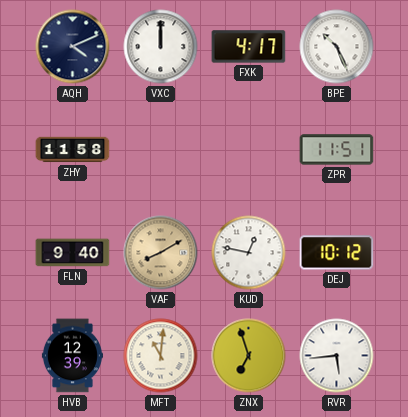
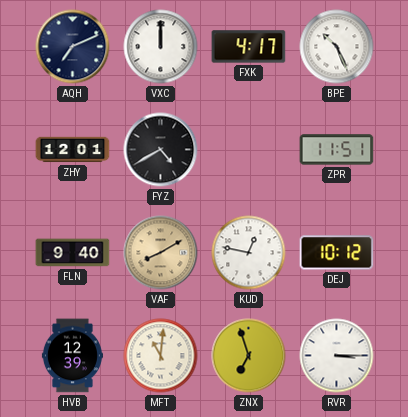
AQH: 4:11 -> 7:11 (73, 47)
ZHY: 11:58 -> 12:01 (73, 150)
FYZ: none -> 4:40 (161, 150)
RVR: 5:44 -> 3:15 (337, 356)
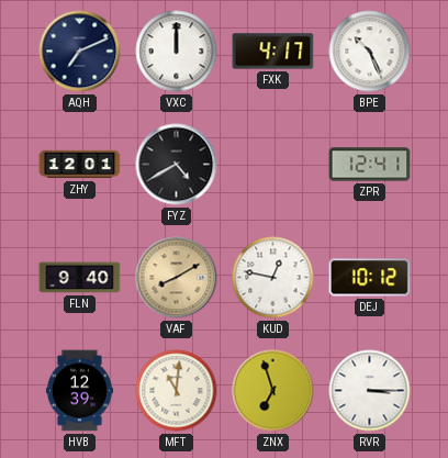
ZPR: 11:51 -> 12:41 (370, 165)
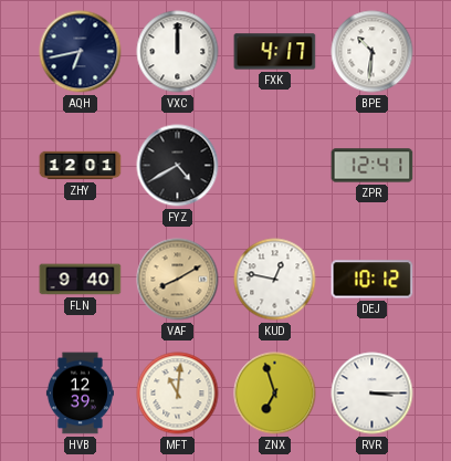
AQH: 7:11 -> 6:43 (81, 52)
BPE: 10:26 -> 10:31 (373, 52)
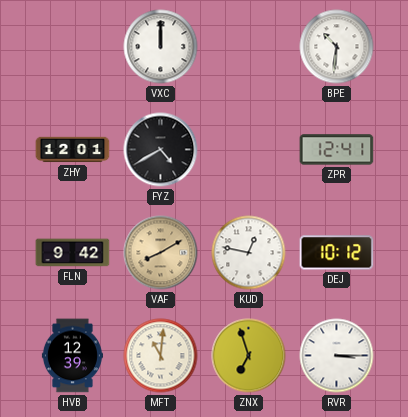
AQH: 6:43 -> none (81, 52)
FXK: 4:17 -> none (275, 52)
FLN: 9:40 -> 9:42 (73, 253)
